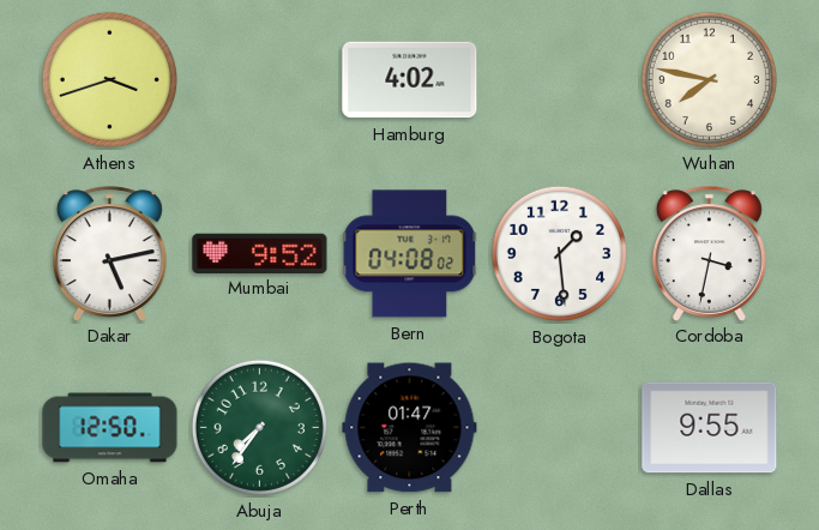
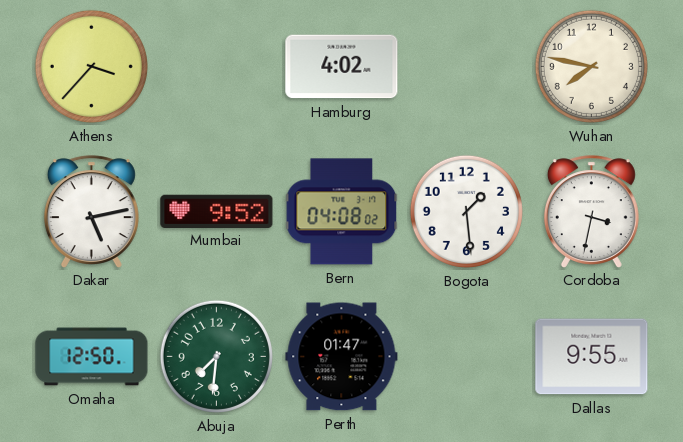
Athens: 3:42 -> 3:37 (91, 66)
Abuja: 7:36 -> 7:31 (216, 356)
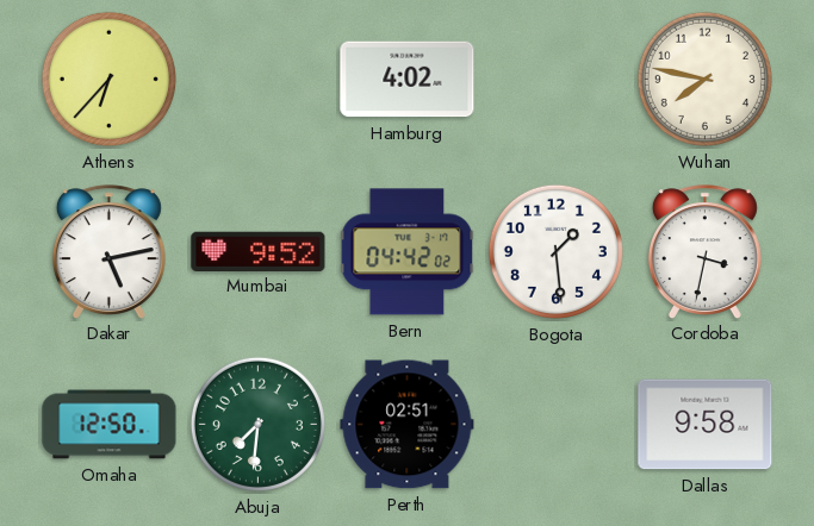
Athens: 3:37 -> 6:37 (108, 79)
Bern: 04:08 -> 04:42 (408, 252)
Perth: 01:47 -> 02:51 (408, 425)
Dallas: 9:55 -> 9:58 (706, 425)
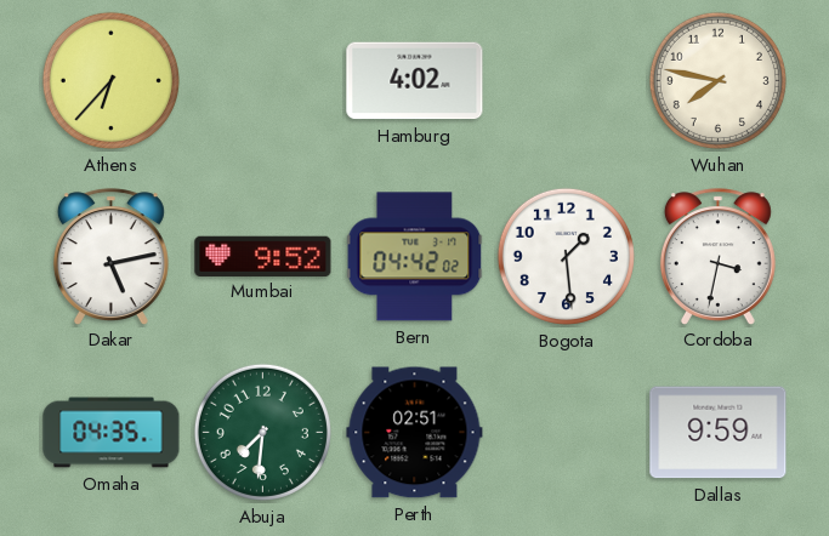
Omaha: 12:50 -> 04:35 (112, 433)
Dallas: 9:58 -> 9:59 (719, 433)
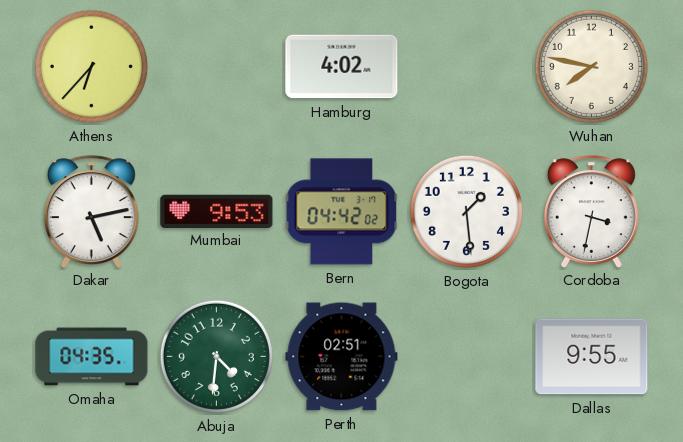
Mumbai: 9:52 -> 9:53 (217, 211)
Abuja: 7:31 -> 4:31 (216, 356)
Dallas: 9:59 -> 9:55 (592, 357)
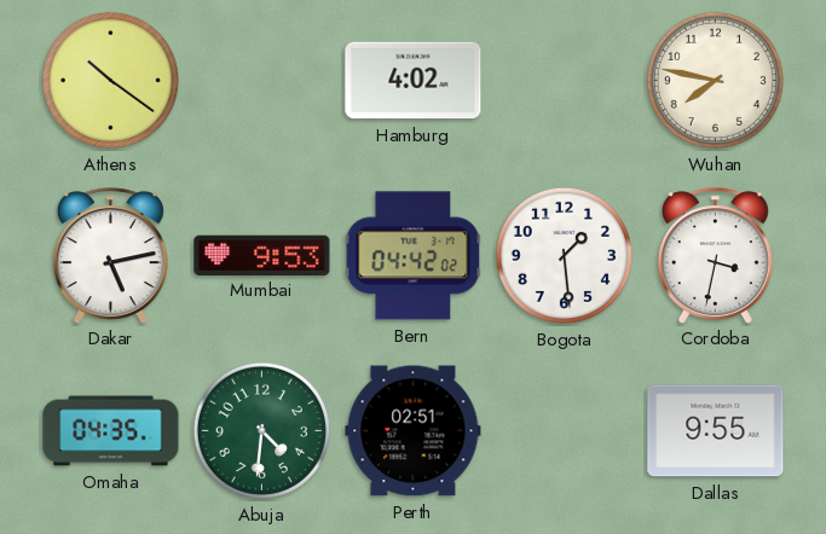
Athens: 6:37 -> 10:21 (110, 80)
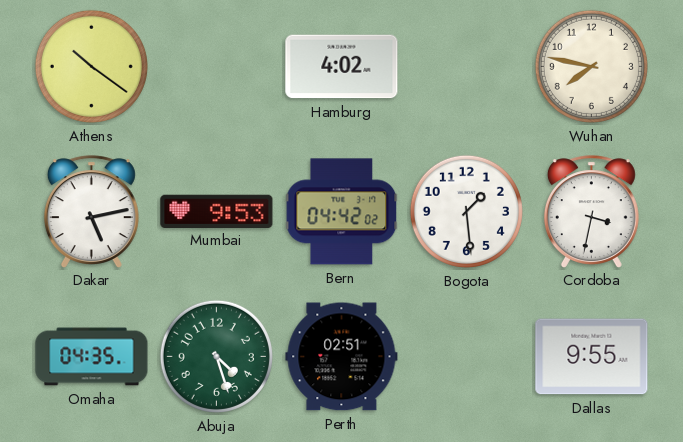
Abuja: 4:31 -> 4:27 (216, 356)
